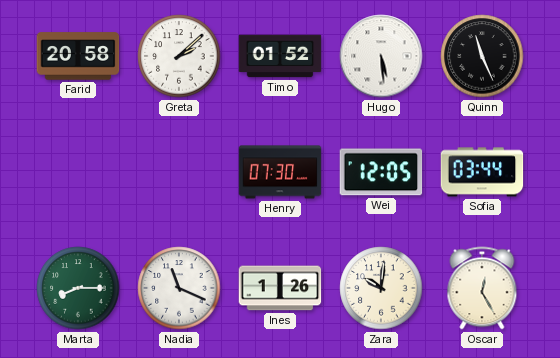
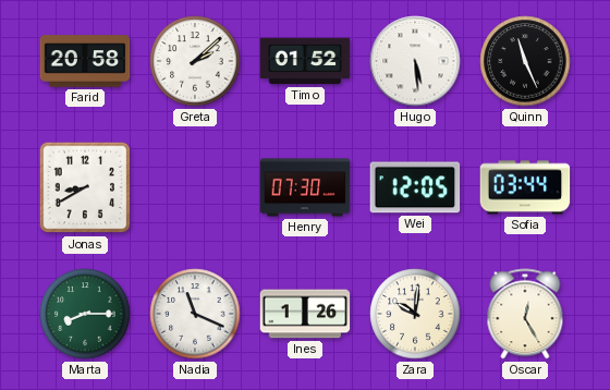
Jonas: none -> 8:40 (85, 187)
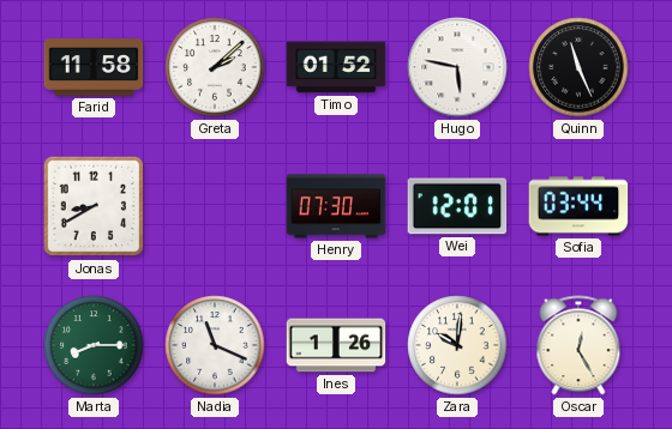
Farid: 20:58 -> 11:58 (94, 67)
Hugo: 5:29 -> 5:47 (457, 67)
Wei: 12:05 -> 12:01 (457, 206)
